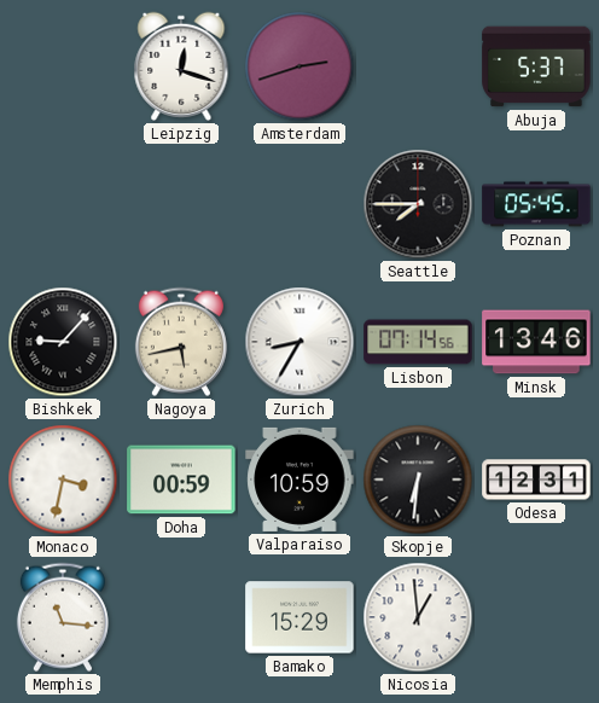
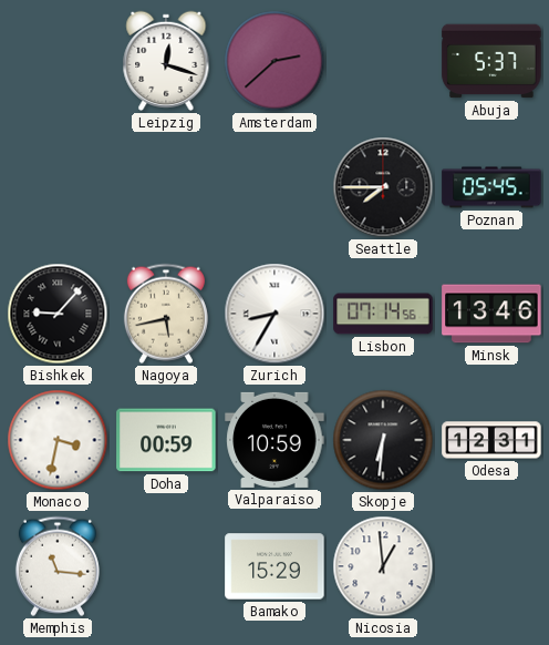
Amsterdam: 2:42 -> 2:38 (274, 61)
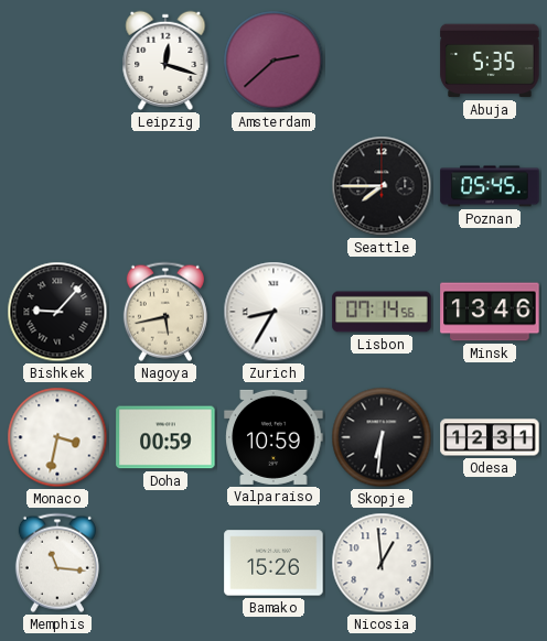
Abuja: 5:37 -> 5:35 (490, 61)
Bamako: 15:29 -> 15:26 (273, 563)
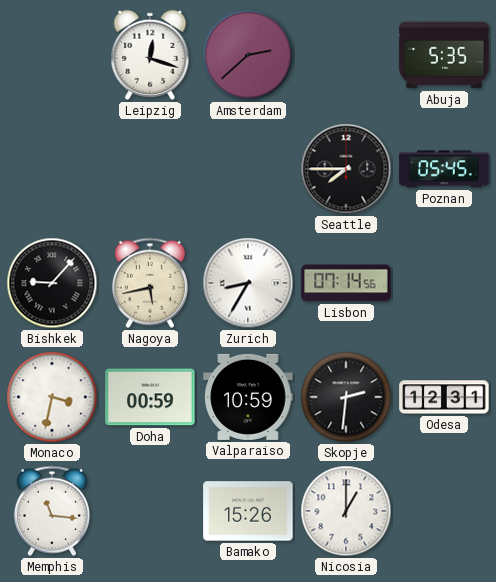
Minsk: 13:46 -> none (490, 312)
Skopje: 6:31 -> 2:31 (346, 397)
Nicosia: 12:59 -> 1:00 (346, 511)
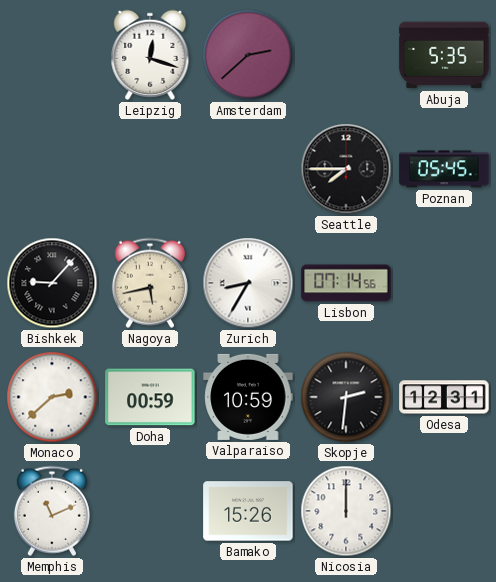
Monaco: 3:32 -> 2:38 (52, 397)
Memphis: 11:16 -> 11:11 (52, 511)
Nicosia: 1:00 -> 12:00 (346, 511)
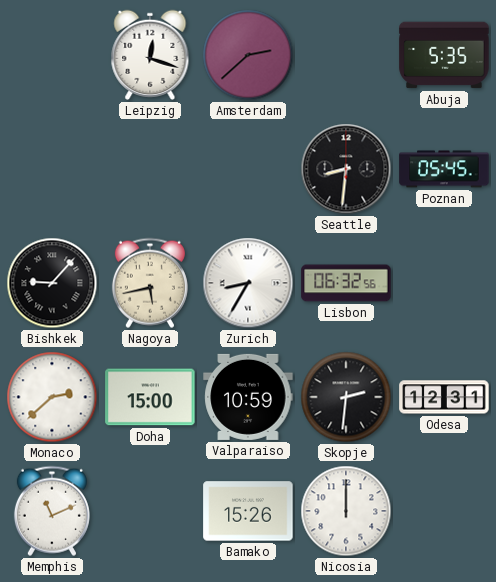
Seattle: 7:45 -> 8:31 (346, 169)
Lisbon: 07:14 -> 06:32 (346, 283)
Doha: 00:59 -> 15:00 (150, 397)
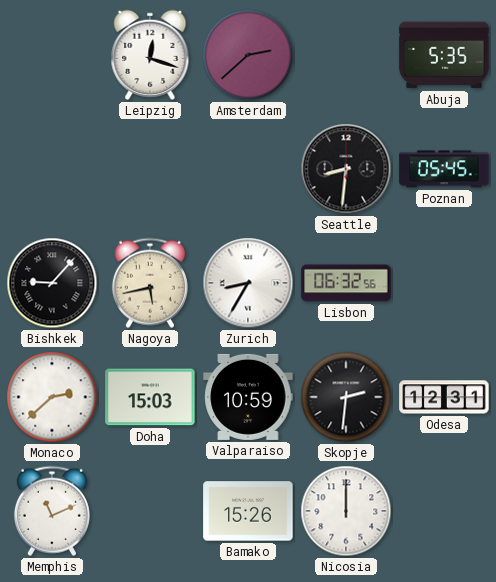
Doha: 15:00 -> 15:03 (150, 397)
